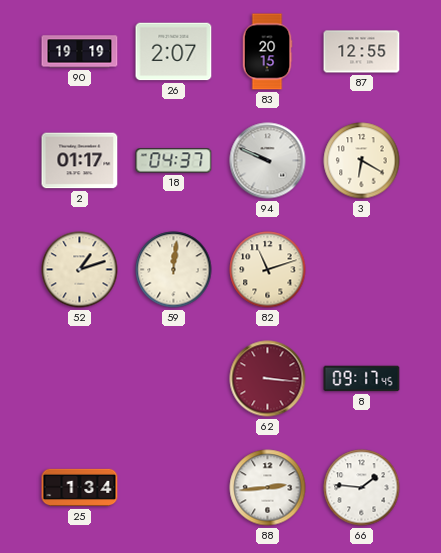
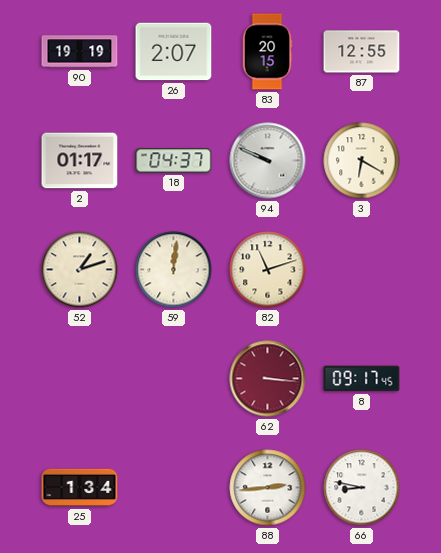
66: 1:46 -> 8:47 (362, 488)
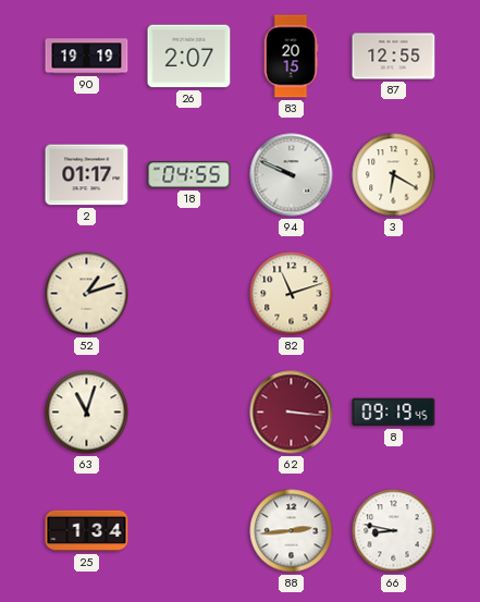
18: 04:37 -> 04:55 (189, 175)
59: 12:01 -> none (174, 270)
63: none -> 11:03 (87, 413)
8: 09:17 -> 09:19 (394, 413)
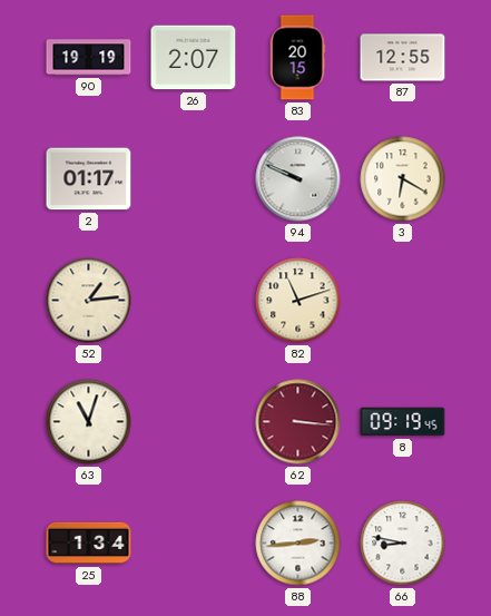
18: 04:55 -> none (189, 175)
52: 1:12 -> 1:14 (89, 301)
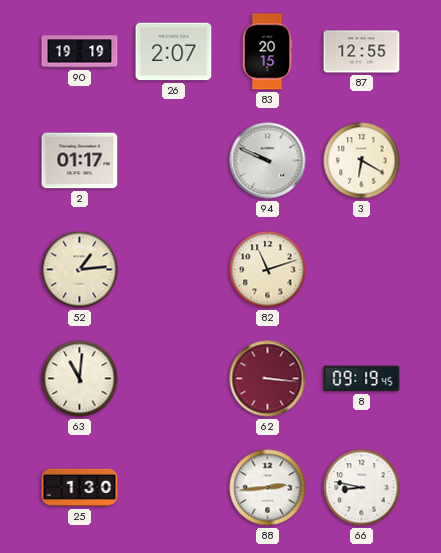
63: 11:03 -> 11:01 (80, 379)
25: 1:34 -> 1:30 (80, 488)
